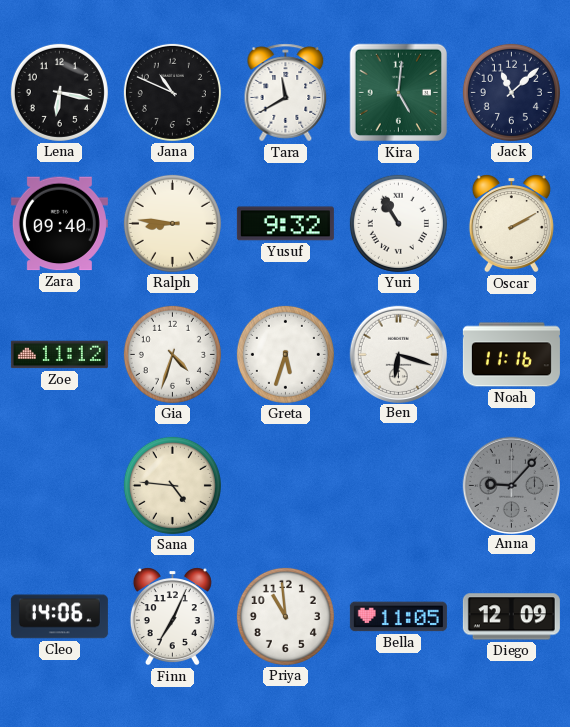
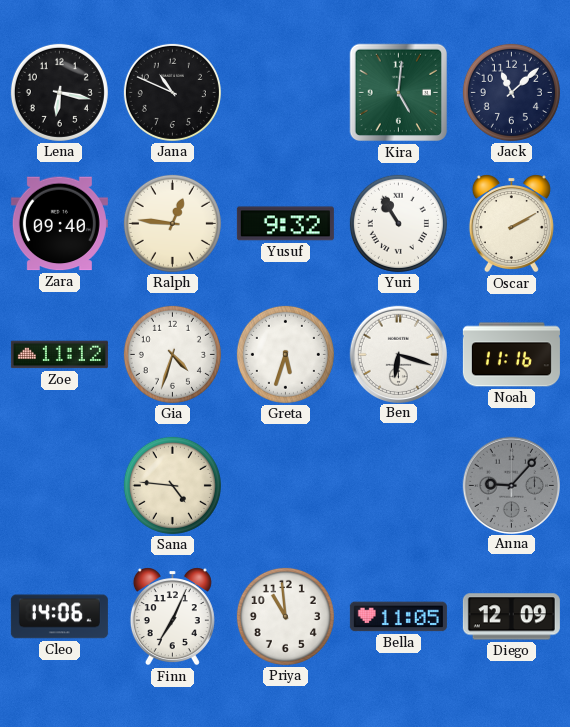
Tara: 11:40 -> none (286, 93)
Ralph: 8:46 -> 12:46 (172, 223)
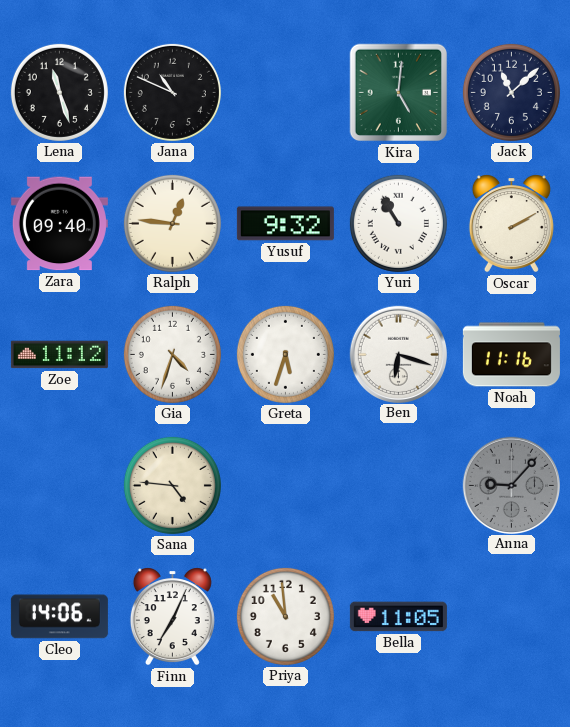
Lena: 6:17 -> 11:27 (59, 92)
Diego: 12:09 -> none (511, 617)
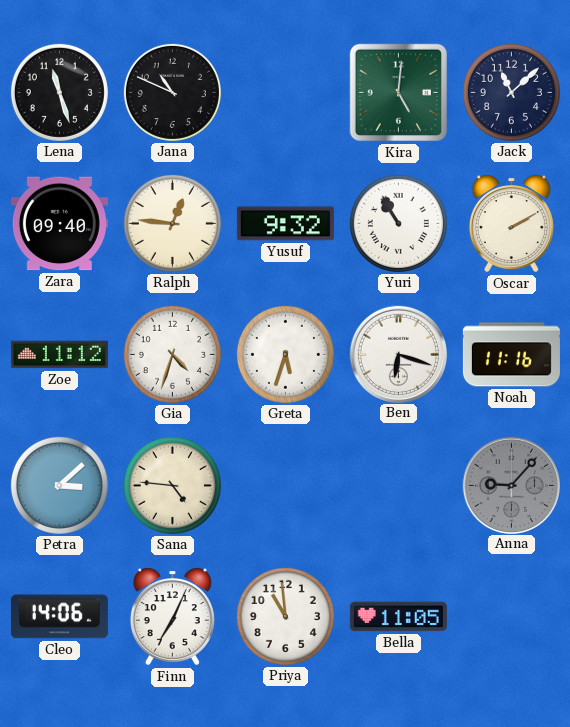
Petra: none -> 3:08 (59, 485)
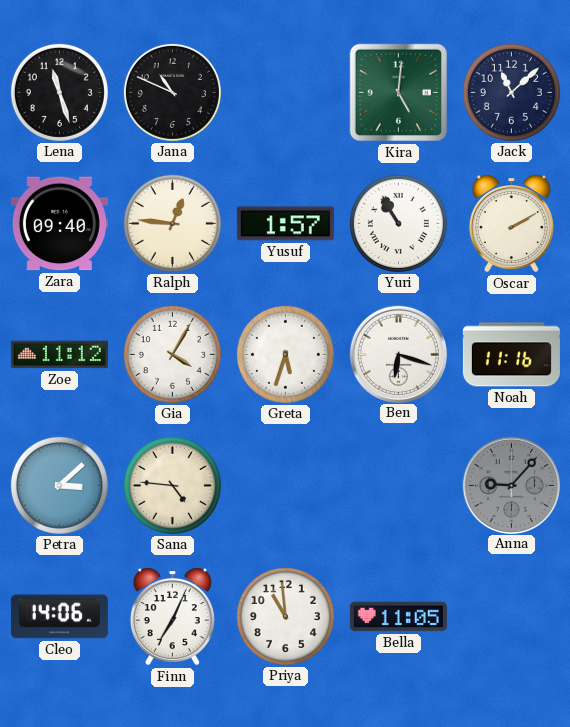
Yusuf: 9:32 -> 1:57 (285, 224)
Gia: 4:33 -> 4:05 (172, 354)
